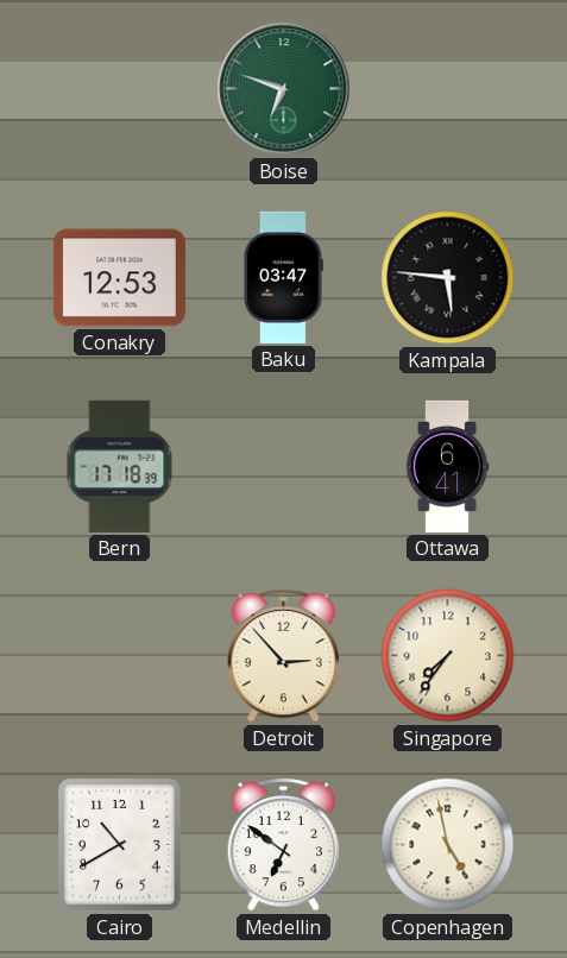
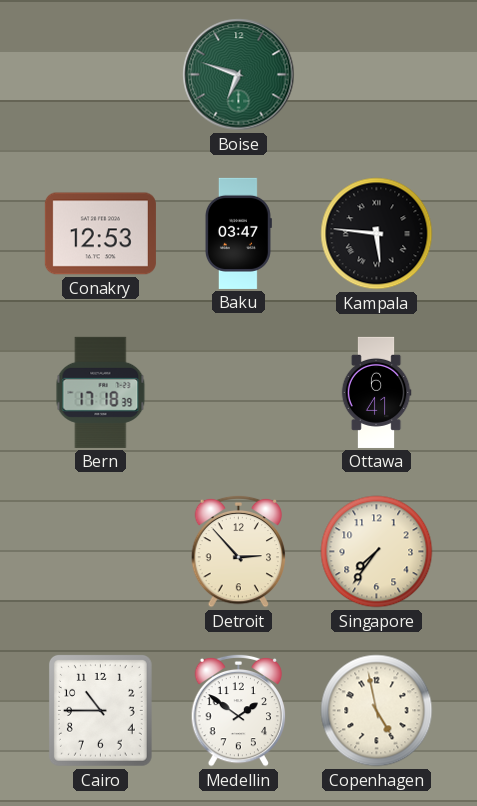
Cairo: 10:40 -> 10:45 (100, 711)
Medellin: 6:51 -> 1:51 (239, 710)
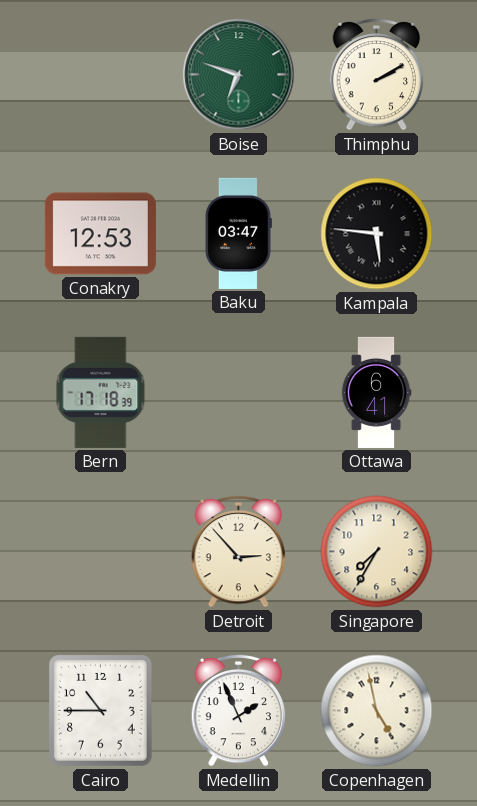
Thimphu: none -> 2:10 (377, 74)
Singapore: 7:36 -> 7:35 (377, 552)
Medellin: 1:51 -> 1:56 (239, 710)
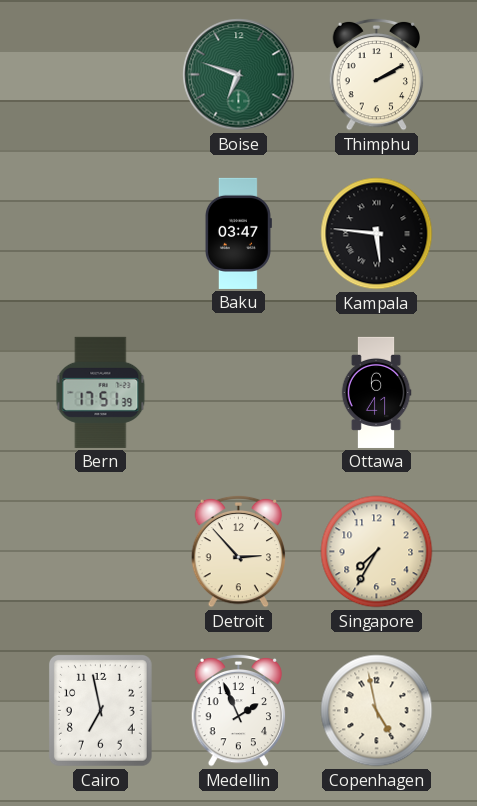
Conakry: 12:53 -> none (100, 234)
Bern: 17:18 -> 17:51 (101, 392)
Cairo: 10:45 -> 6:58 (100, 711)
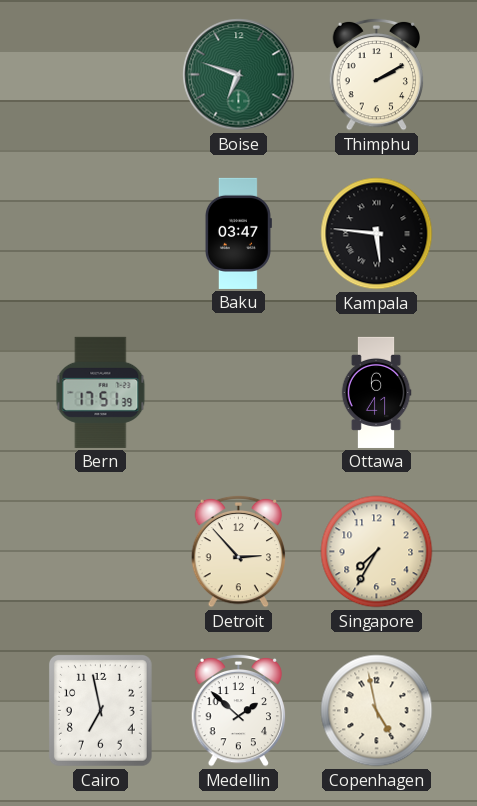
Medellin: 1:56 -> 1:52 (239, 710)
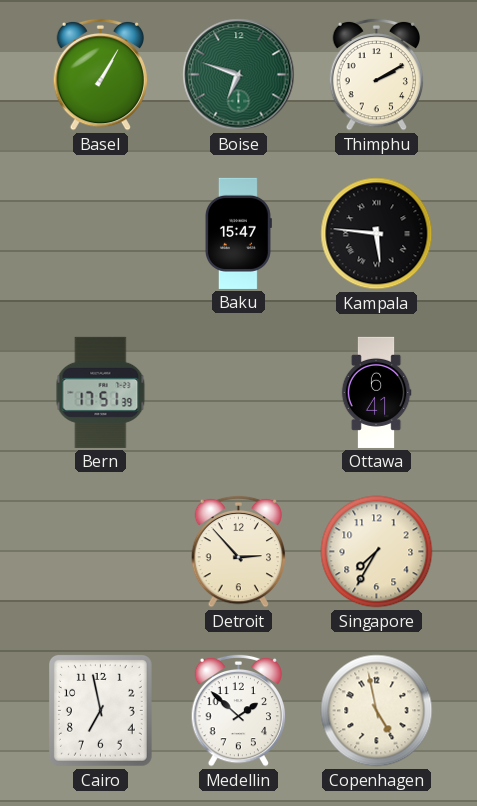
Basel: none -> 1:05 (101, 74)
Baku: 03:47 -> 15:47 (238, 233)
